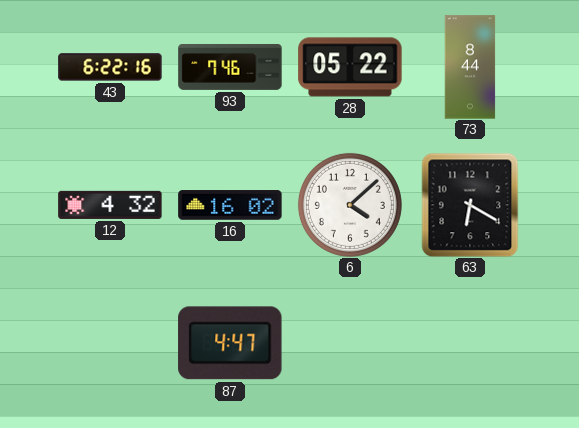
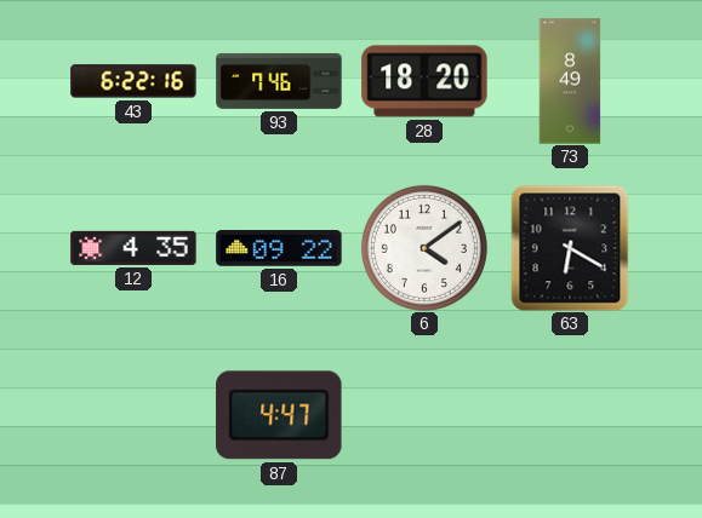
28: 05:22 -> 18:20 (424, 81)
73: 8:44 -> 8:49 (570, 81)
12: 4:32 -> 4:35 (133, 248)
16: 16:02 -> 09:22 (279, 248)
6: 4:08 -> 4:09 (424, 248)
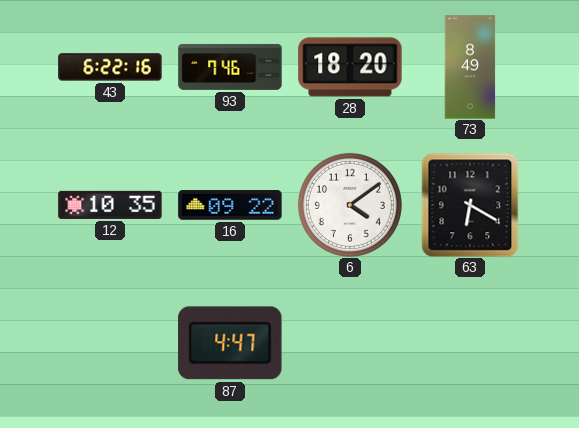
12: 4:35 -> 10:35 (110, 205)
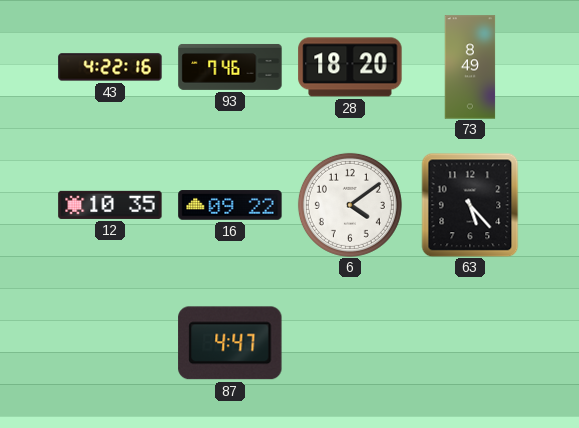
43: 6:22 -> 4:22 (110, 67)
63: 6:20 -> 5:23 (470, 205)
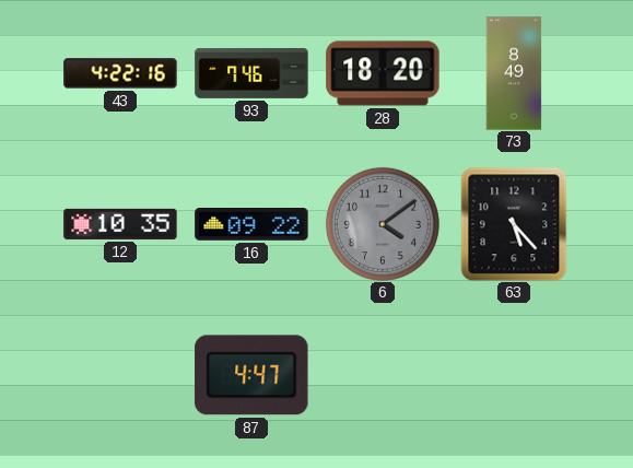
6 dial: white -> grey (383, 224)
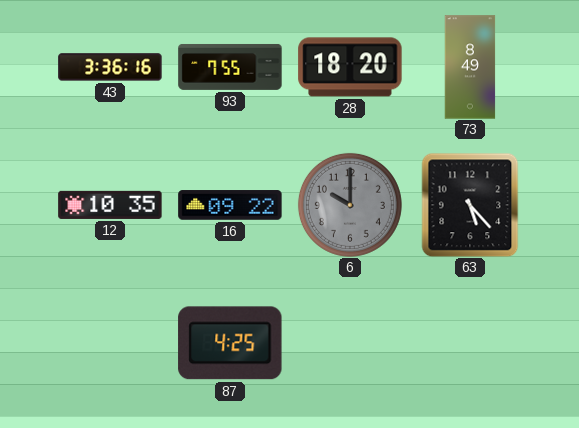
43: 4:22 -> 3:36 (110, 67)
93: 7:46 -> 7:55 (230, 67)
6: 4:09 -> 10:00 (350, 205)
87: 4:47 -> 4:25 (230, 343)
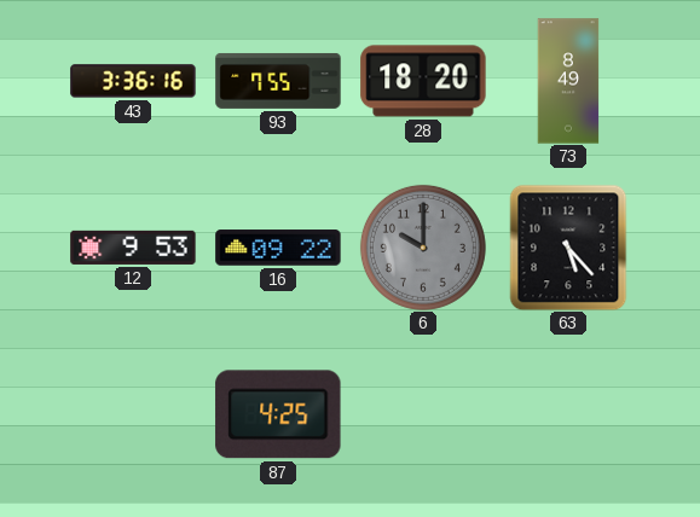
12: 10:35 -> 9:53 (133, 248)
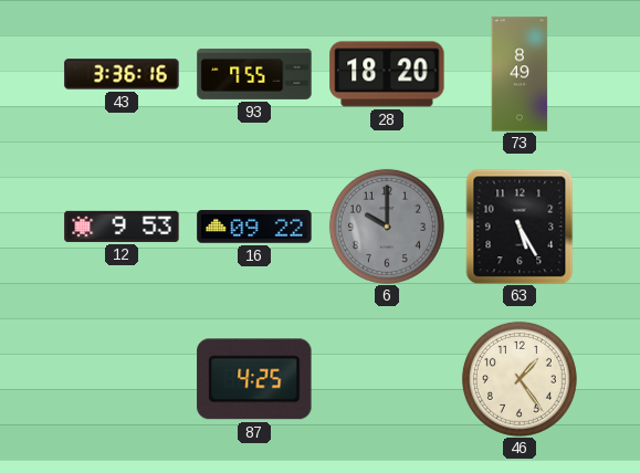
63: 5:23 -> 5:25 (520, 227)
46: none -> 1:24 (520, 379)
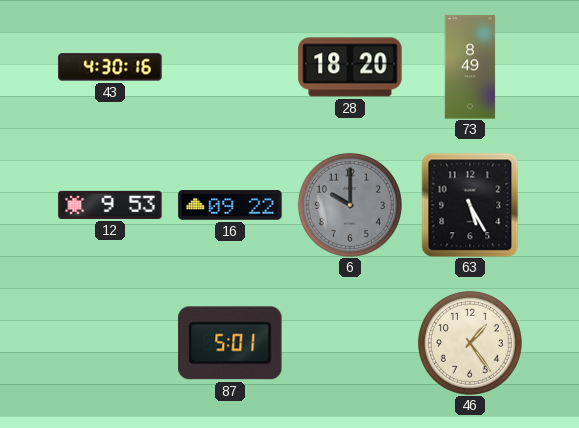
43: 3:36 -> 4:30 (110, 67)
93: 7:55 -> none (254, 74)
87: 4:25 -> 5:01 (230, 343)
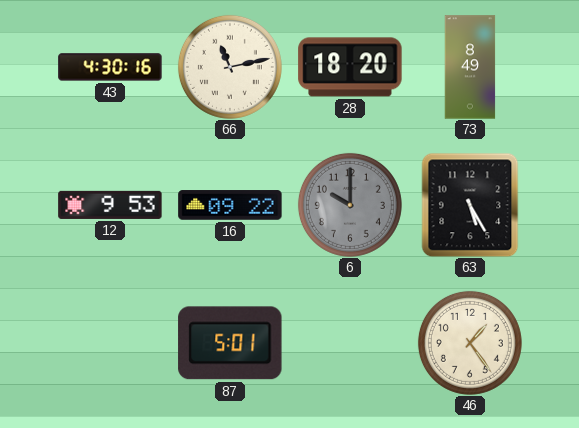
66: none -> 11:13 (230, 67)
